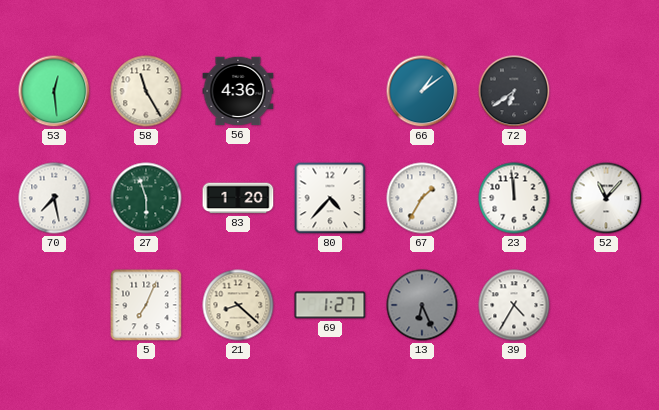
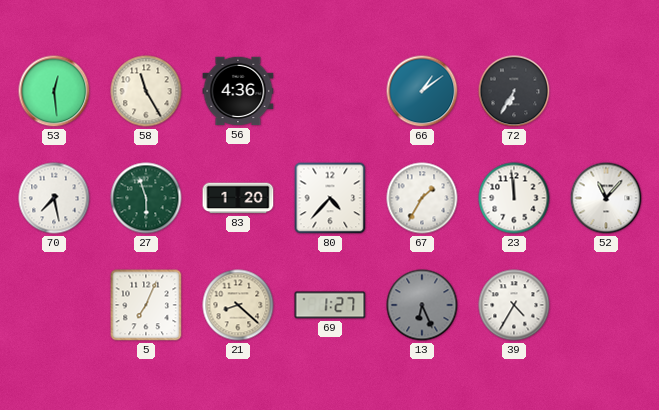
72: 6:39 -> 6:35 (514, 91)
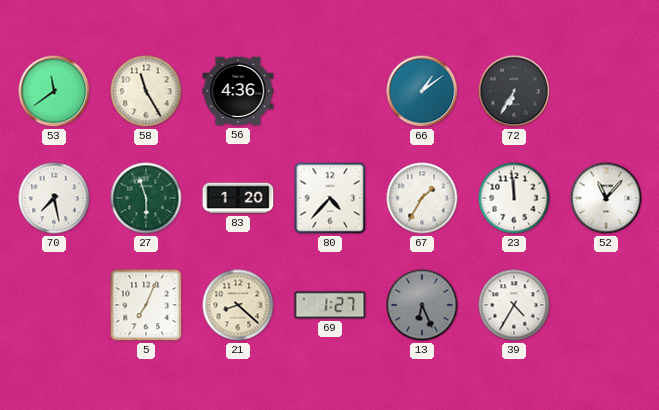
53: 12:29 -> 11:39 (54, 91)
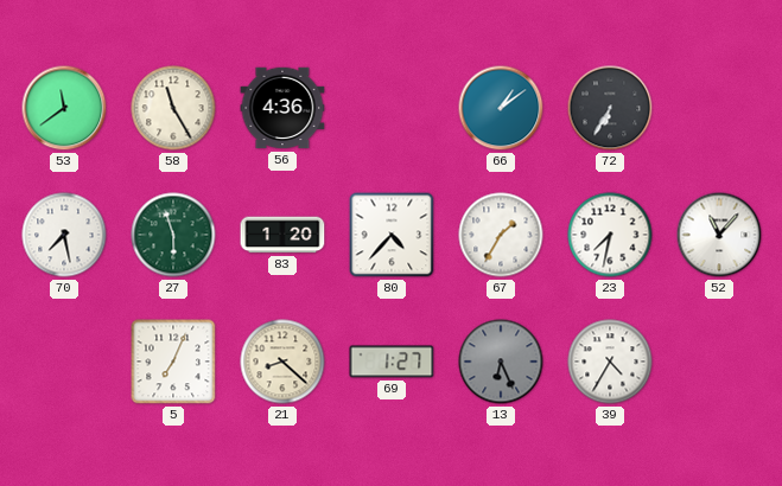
23: 11:59 -> 7:32 (610, 235)
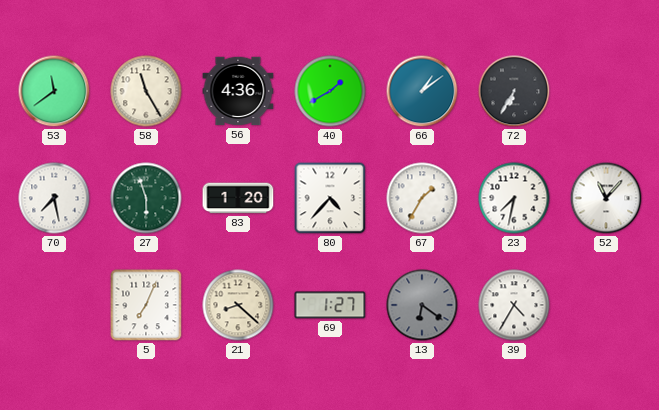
40: none -> 1:40 (330, 91)
13: 6:26 -> 6:21 (422, 305)
